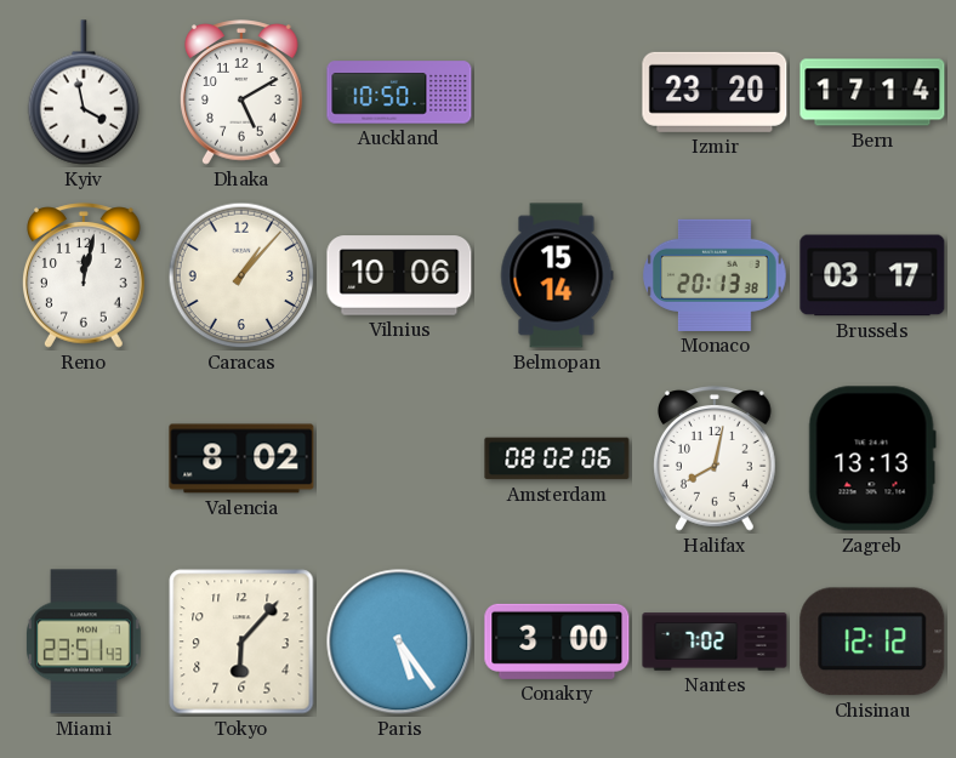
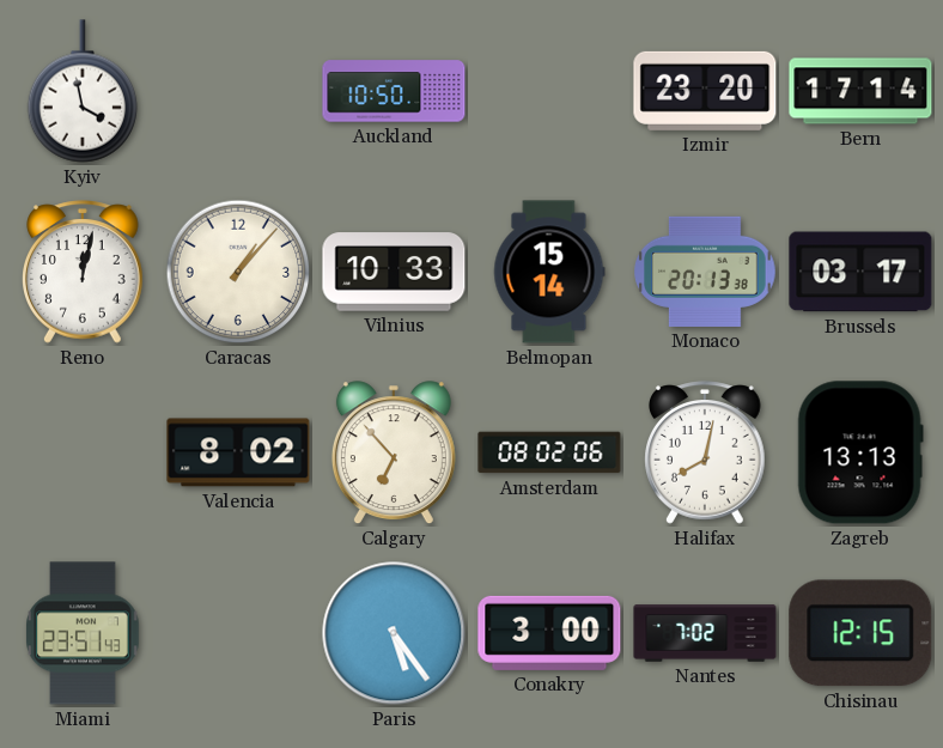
Dhaka: 5:10 -> none (243, 92)
Vilnius: 10:06 -> 10:33 (394, 272)
Calgary: none -> 6:53 (394, 454)
Tokyo: 6:07 -> none (241, 642)
Chisinau: 12:12 -> 12:15 (860, 633)
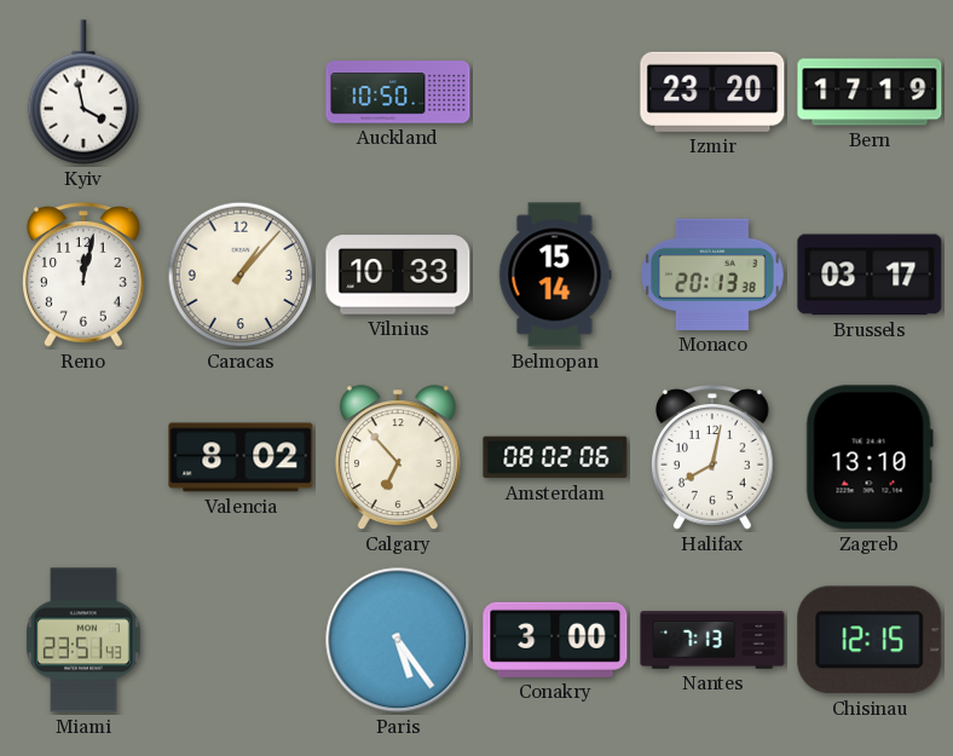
Bern: 17:14 -> 17:19 (870, 92)
Zagreb: 13:13 -> 13:10 (870, 457)
Nantes: 7:02 -> 7:13 (712, 640)
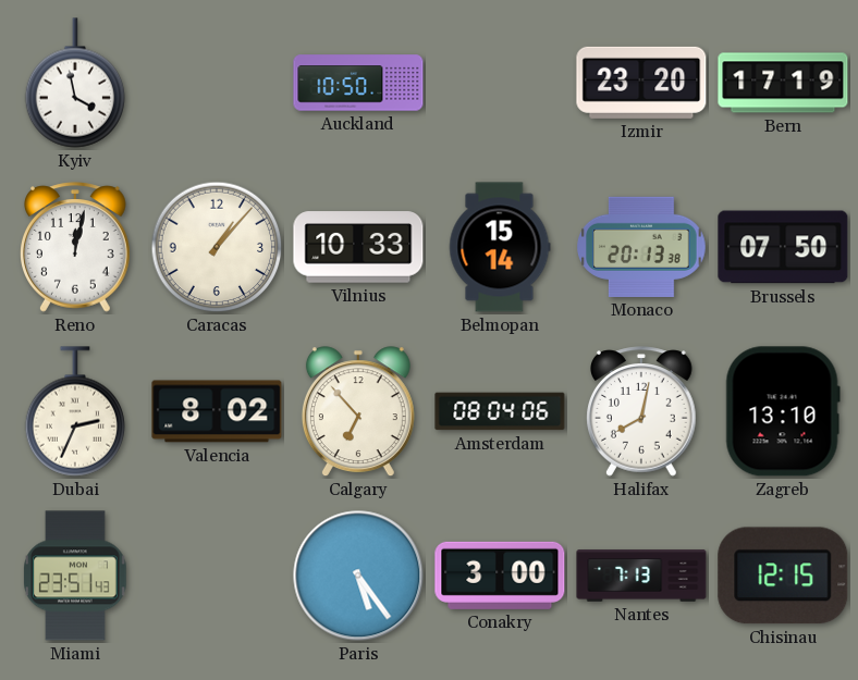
Brussels: 03:17 -> 07:50 (783, 247)
Dubai: none -> 2:34 (75, 411)
Amsterdam: 08:02 -> 08:04 (500, 411)
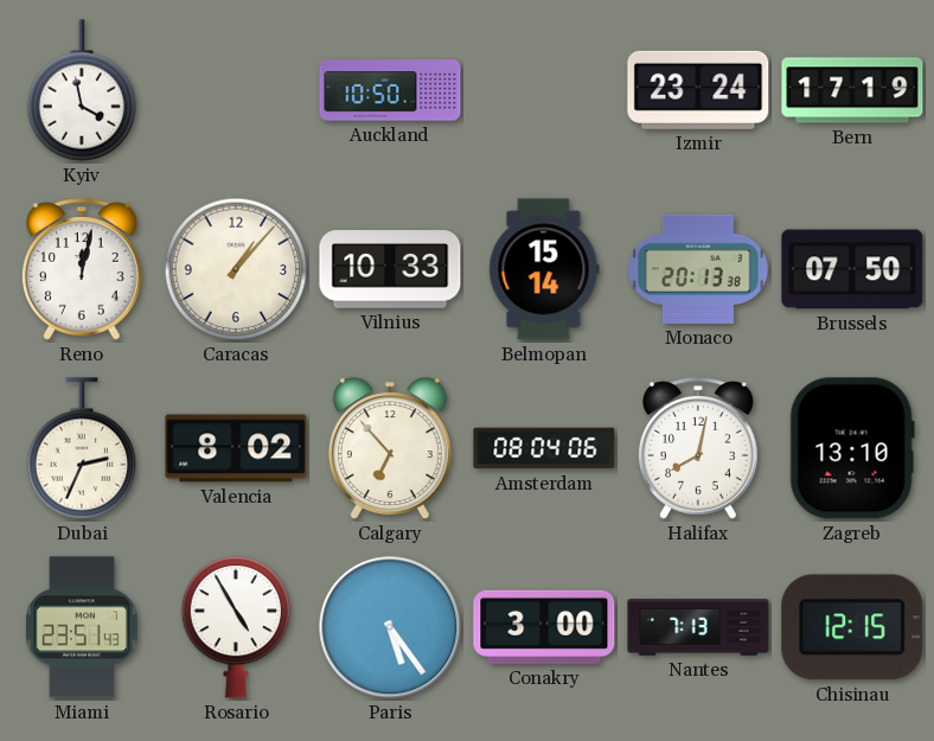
Izmir: 23:20 -> 23:24 (698, 90)
Rosario: none -> 4:55 (236, 628)
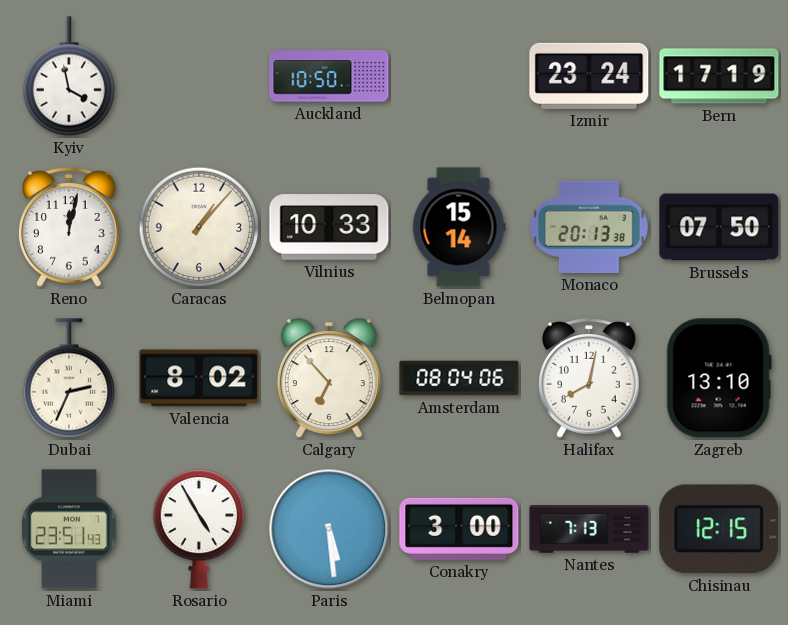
Paris: 5:24 -> 5:29 (329, 529)
